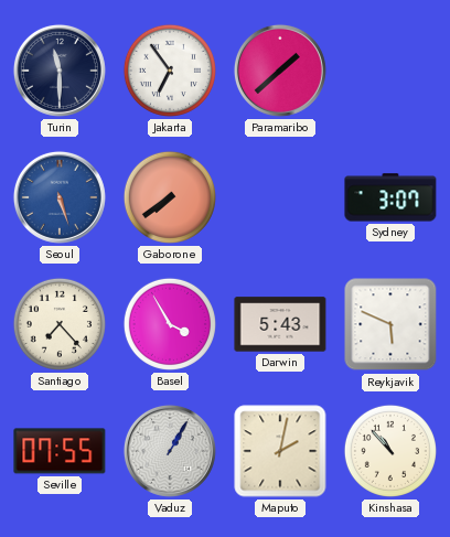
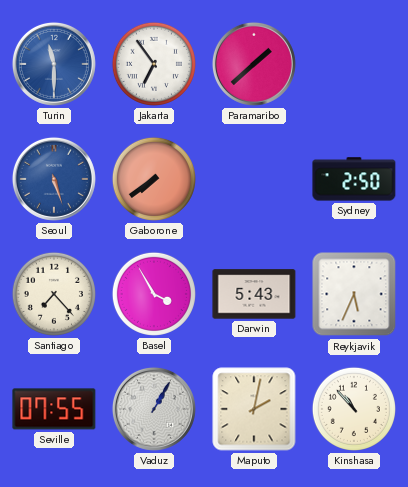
Turin dial: navy -> blue (54, 64)
Sydney: 3:07 -> 2:50 (354, 179)
Reykjavik: 5:49 -> 5:34 (354, 294)
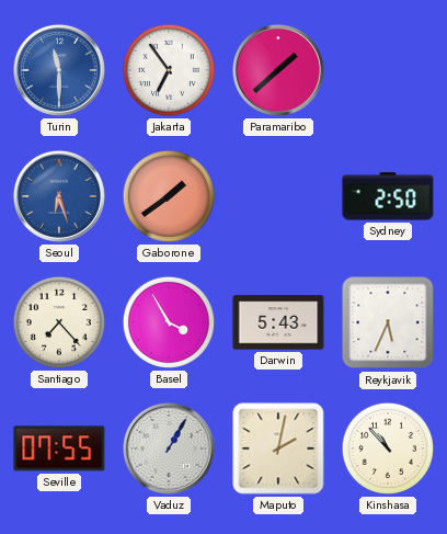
Seoul: 5:27 -> 6:27 (59, 196)
Gaborone: 7:39 -> 1:39 (169, 196)
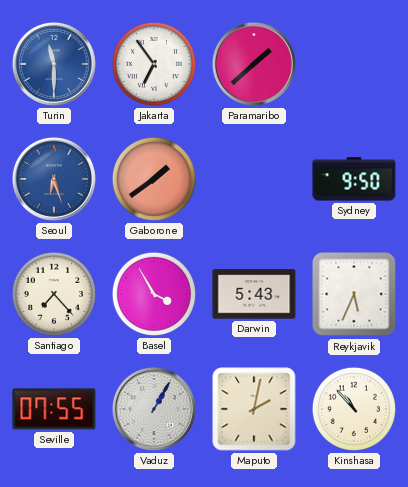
Sydney: 2:50 -> 9:50 (354, 179)
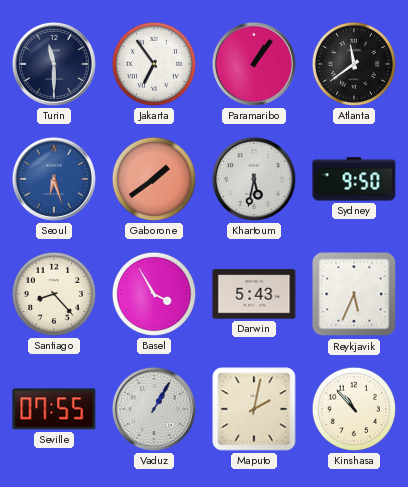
Turin dial: blue -> navy (54, 64)
Paramaribo: 1:38 -> 1:06 (254, 64)
Atlanta: none -> 11:39 (354, 64)
Khartoum: none -> 5:32 (254, 179)
Santiago: 7:23 -> 8:23 (54, 294)
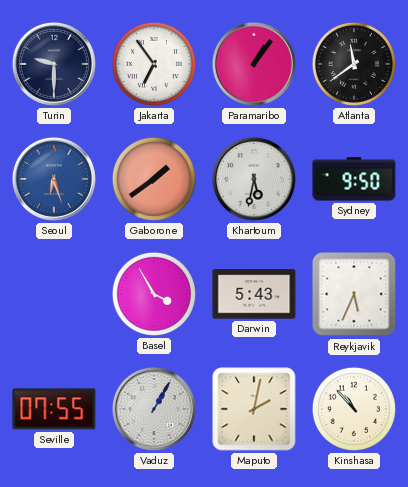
Turin: 11:30 -> 9:30 (54, 64)
Santiago: 8:23 -> none (54, 294)
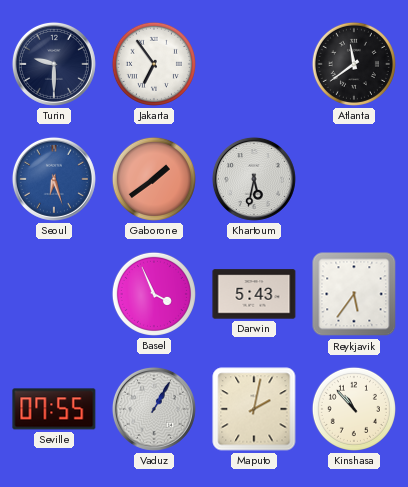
Paramaribo: 1:06 -> none (254, 64)
Sydney: 9:50 -> none (354, 179)
Basel: 3:55 -> 3:56 (154, 294)
Reykjavik: 5:34 -> 5:36 (354, 294)
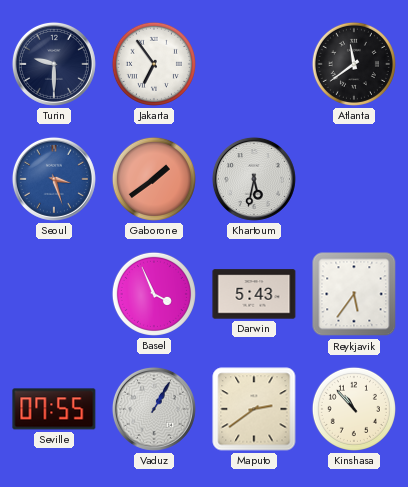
Seoul: 6:27 -> 3:27 (54, 179)
Maputo: 2:02 -> 2:39 (254, 409)
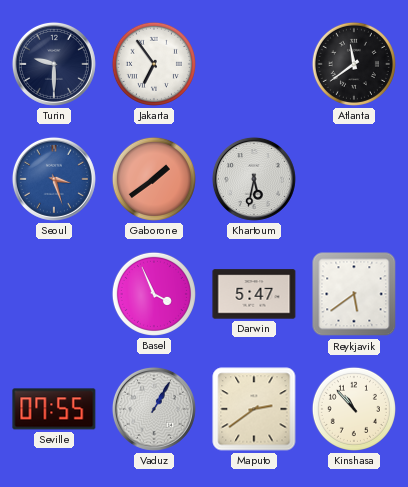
Darwin: 5:43 -> 5:47 (254, 294)
Reykjavik: 5:36 -> 5:39 (354, 294)
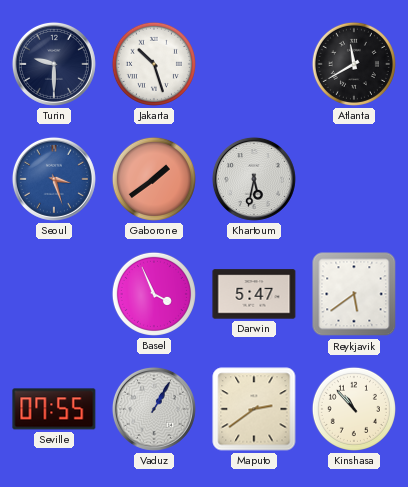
Jakarta: 6:54 -> 10:27 (154, 64)
Atlanta: 11:39 -> 11:40 (354, 64)
